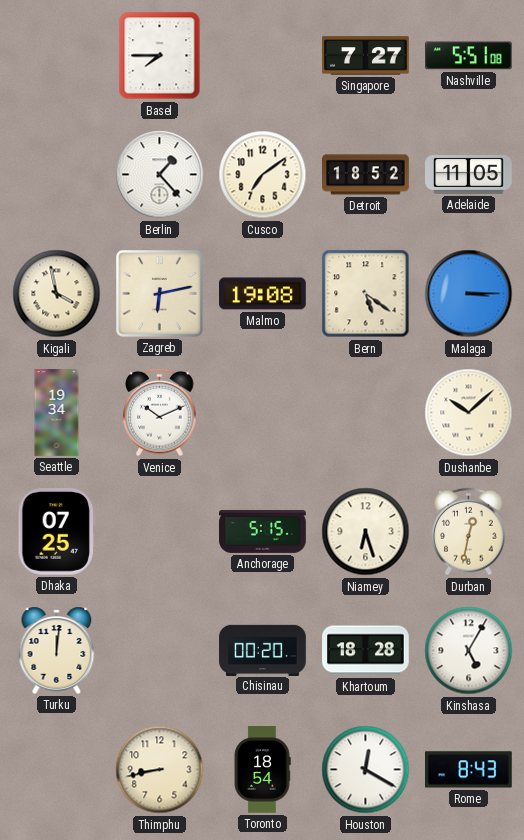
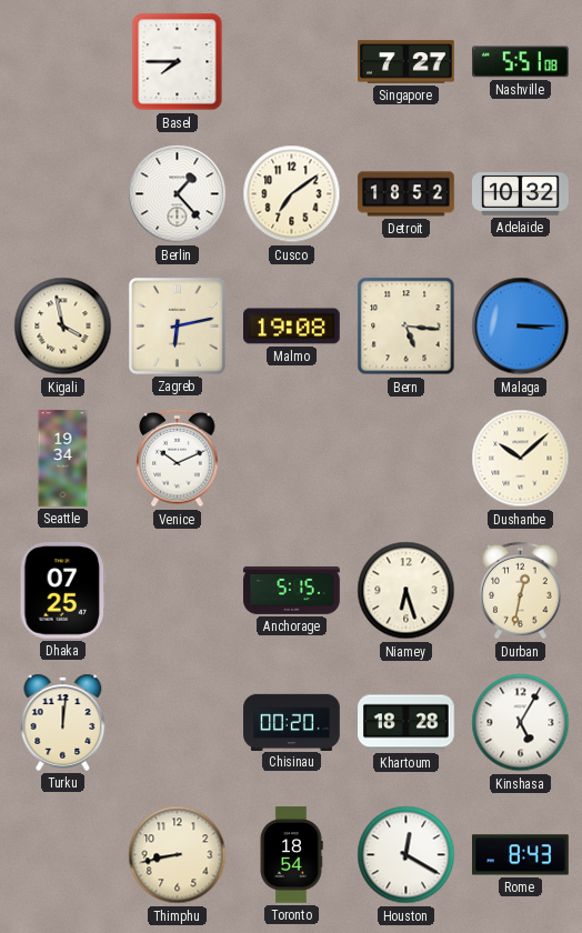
Adelaide: 11:05 -> 10:32 (521, 194)
Bern: 5:21 -> 5:16 (407, 327)
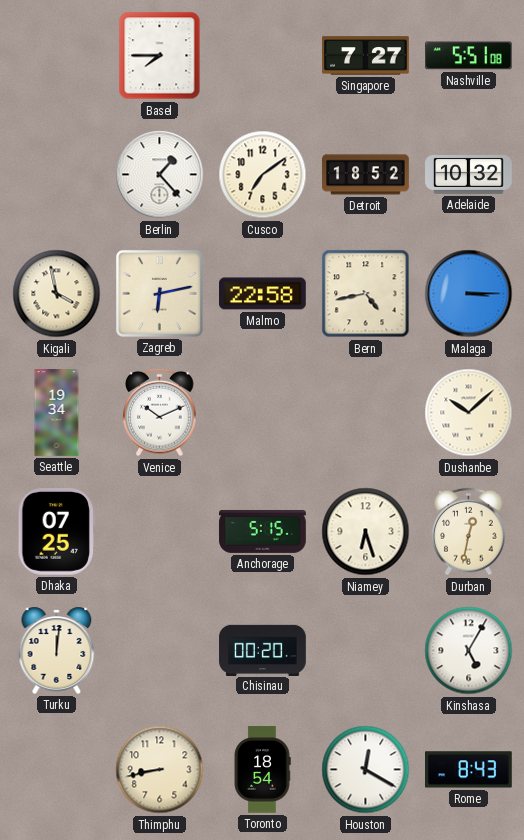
Malmo: 19:08 -> 22:58 (263, 294)
Bern: 5:16 -> 4:43 (366, 294)
Khartoum: 18:28 -> none (407, 723)
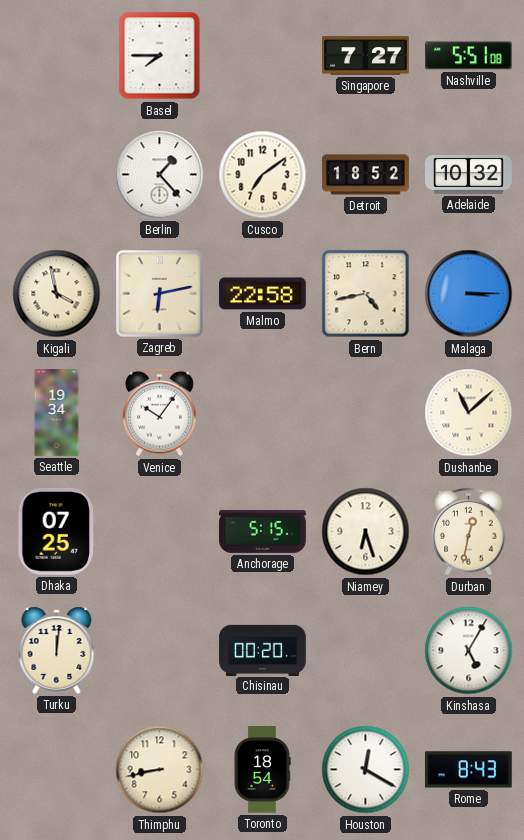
Venice: 10:11 -> 10:06 (160, 413)
Dushanbe: 10:08 -> 11:08 (469, 413)
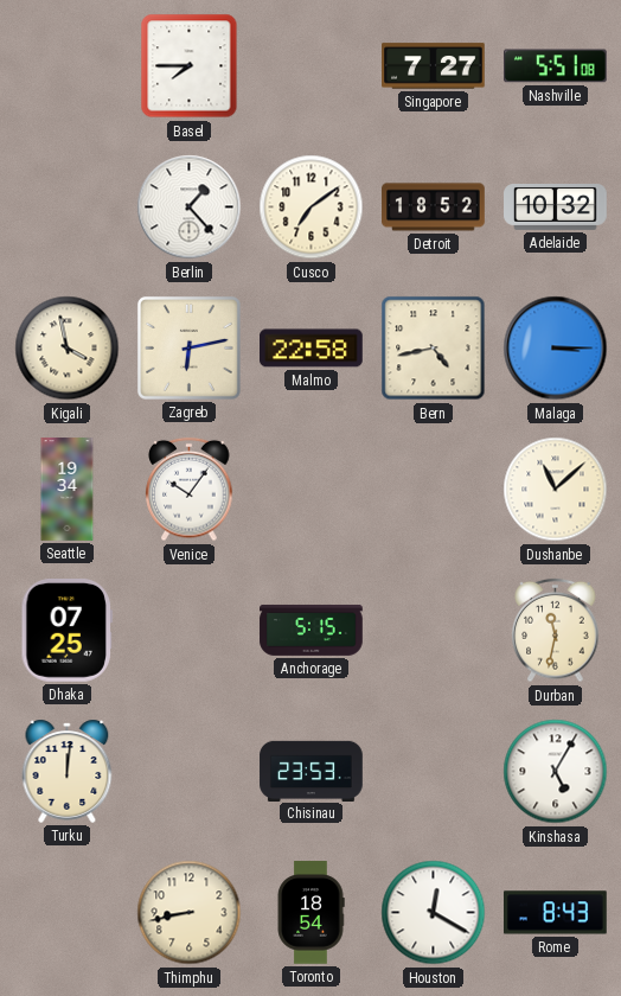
Niamey: 6:27 -> none (366, 532)
Durban: 12:32 -> 11:32 (556, 631)
Chisinau: 00:20 -> 23:53 (312, 771)
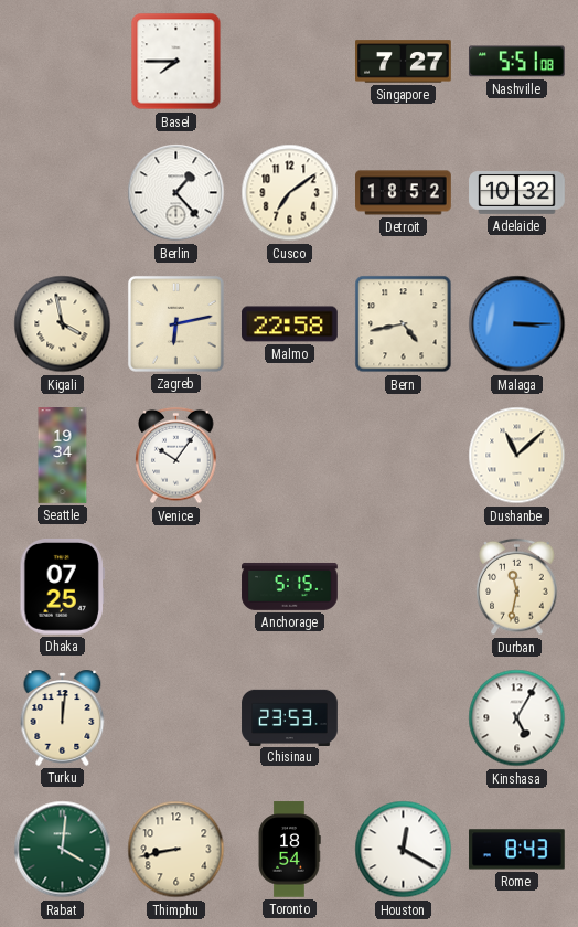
Rabat: none -> 4:01 (63, 850)
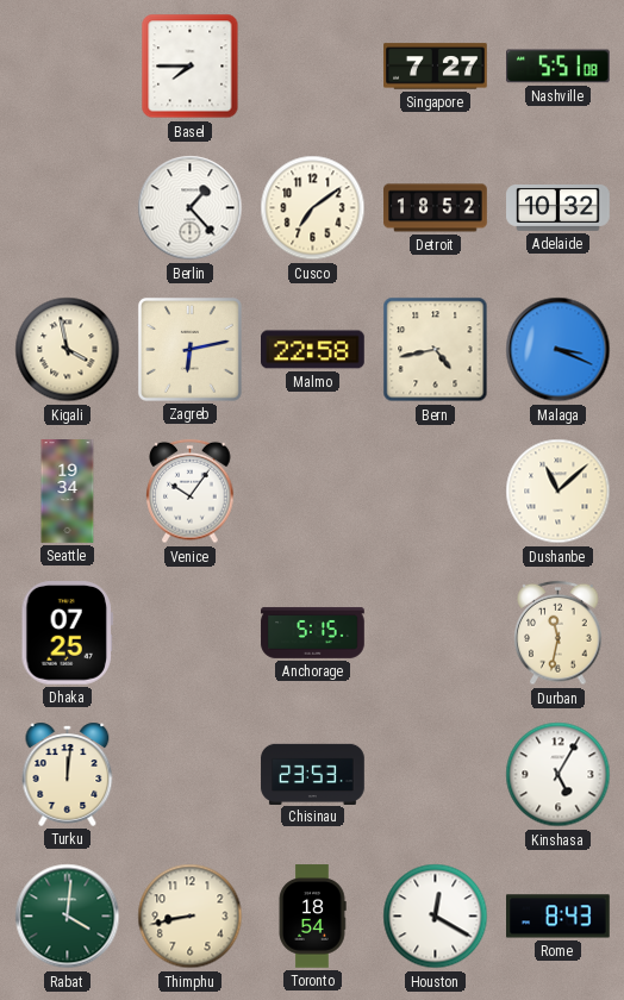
Malaga: 3:15 -> 3:19 (559, 350)
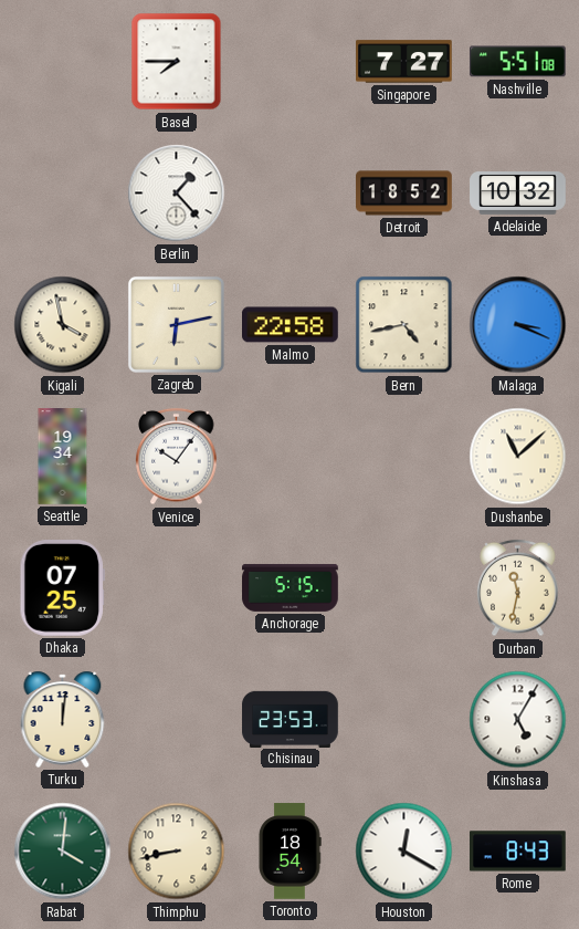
Cusco: 7:09 -> none (313, 208)
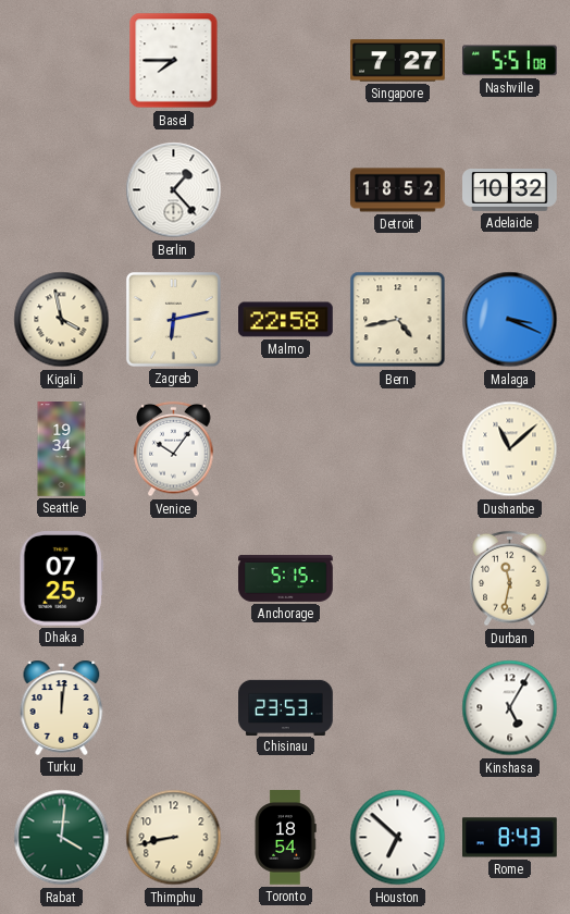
Houston: 12:20 -> 6:52 (398, 838)
